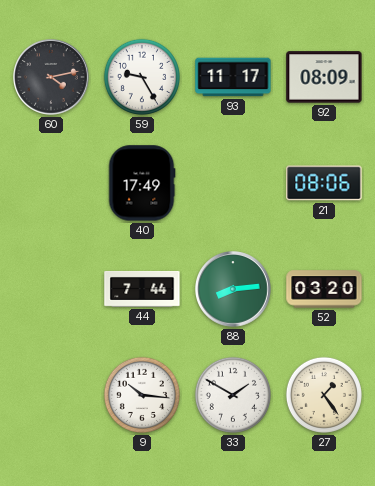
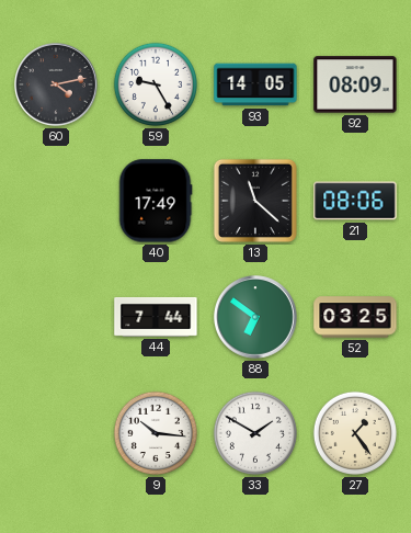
93: 11:17 -> 14:05 (255, 84)
13: none -> 11:22 (255, 201)
88: 8:14 -> 6:51 (256, 318)
52: 03:20 -> 03:25 (355, 317)
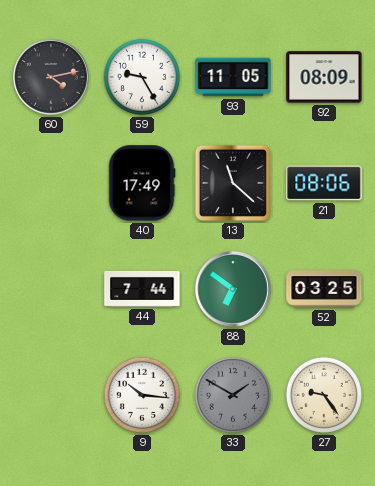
93: 14:05 -> 11:05 (233, 77)
33 dial: white -> grey (233, 395)
27: 1:24 -> 9:24 (324, 395)
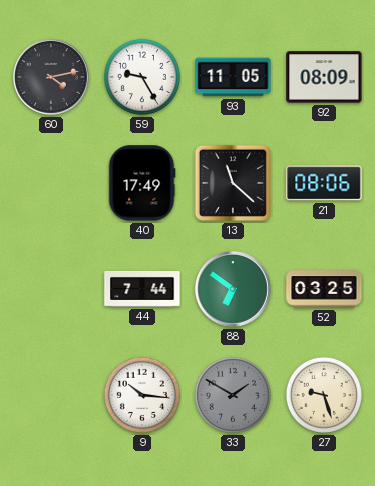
27: 9:24 -> 9:27 (324, 395)
